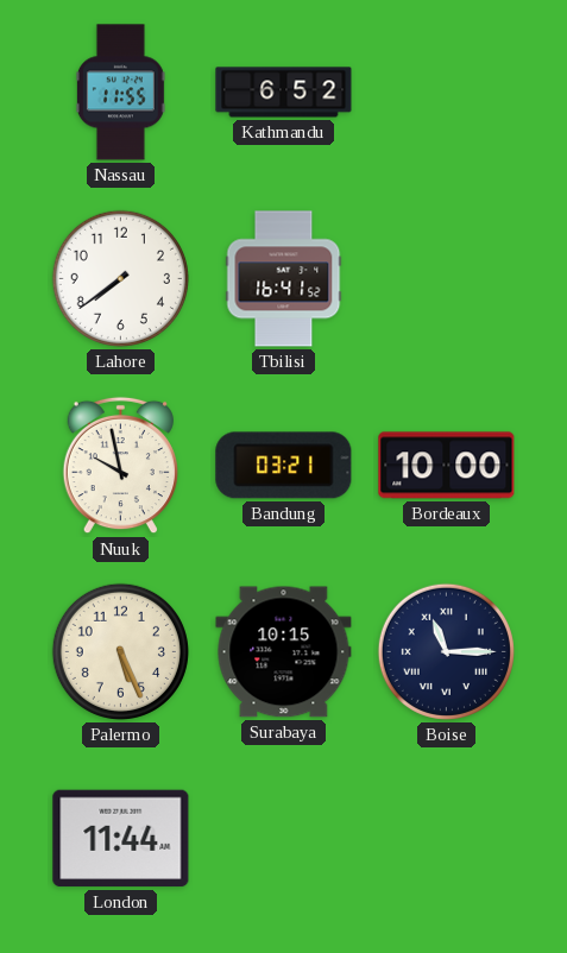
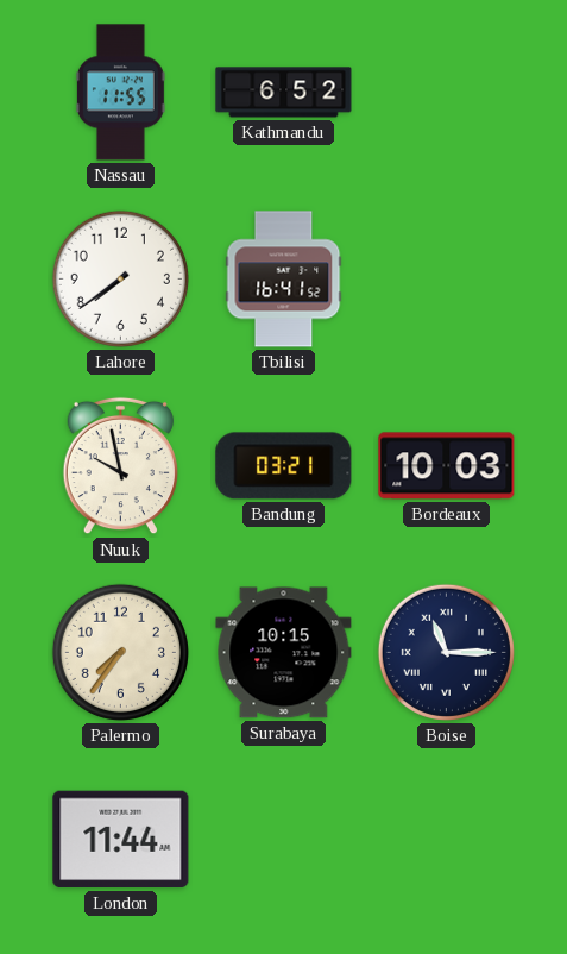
Bordeaux: 10:00 -> 10:03 (447, 466)
Palermo: 5:26 -> 7:36 (120, 652)
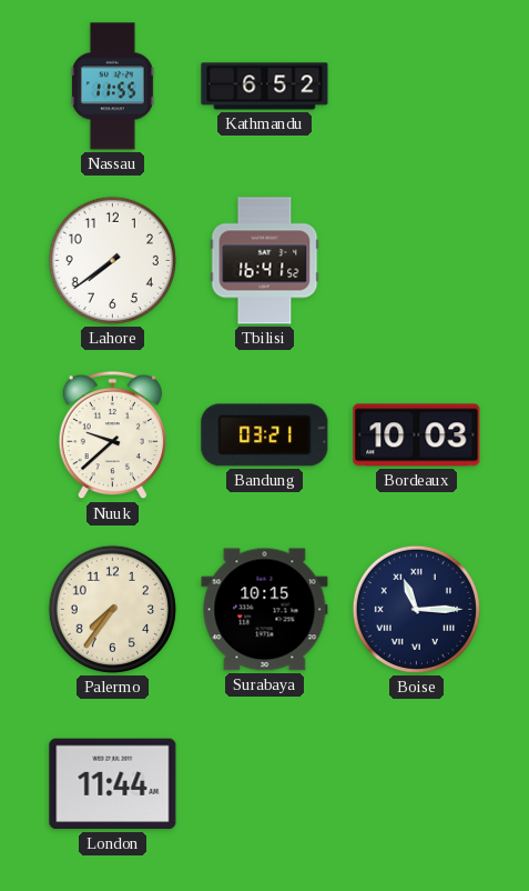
Nuuk: 9:58 -> 9:38 (112, 436)
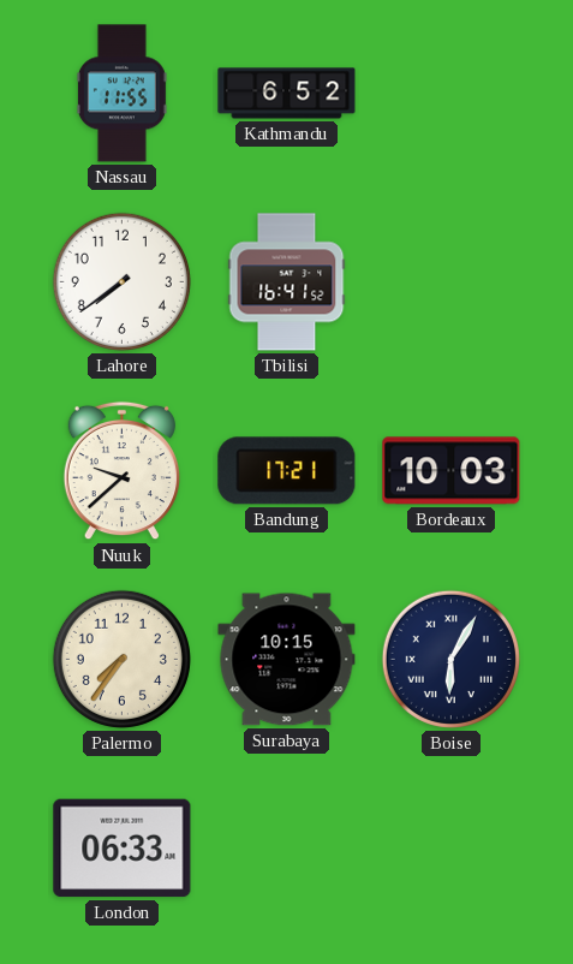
Bandung: 03:21 -> 17:21 (287, 471)
Boise: 11:15 -> 6:05 (450, 659)
London: 11:44 -> 06:33 (123, 849)
